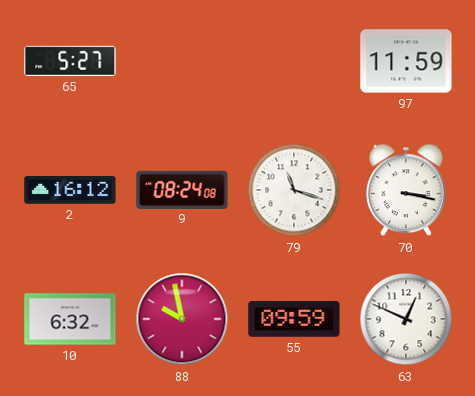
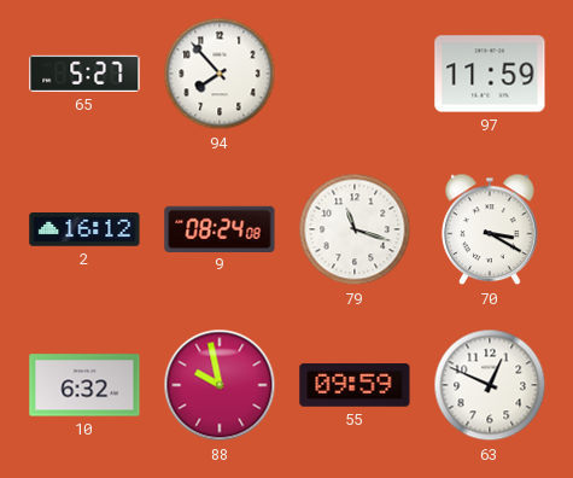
94: none -> 7:53 (220, 74)
70: 3:17 -> 3:20 (490, 229)
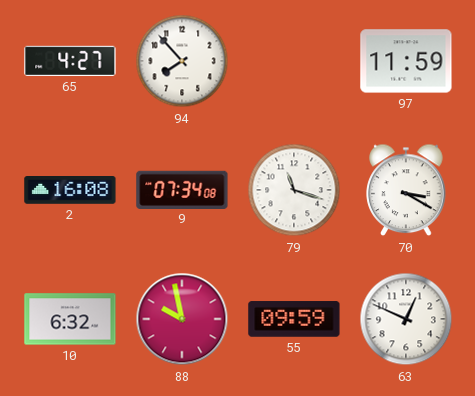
65: 5:27 -> 4:27 (70, 61)
2: 16:12 -> 16:08 (70, 191)
9: 08:24 -> 07:34 (182, 189)
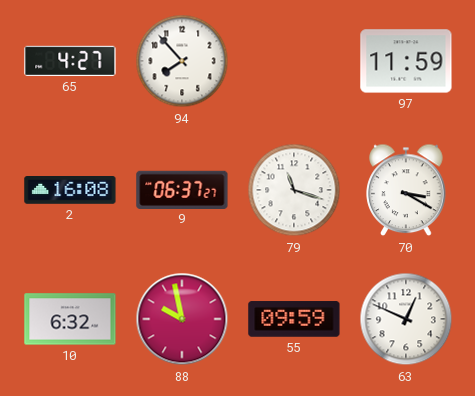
9: 07:34 -> 06:37 (182, 189)
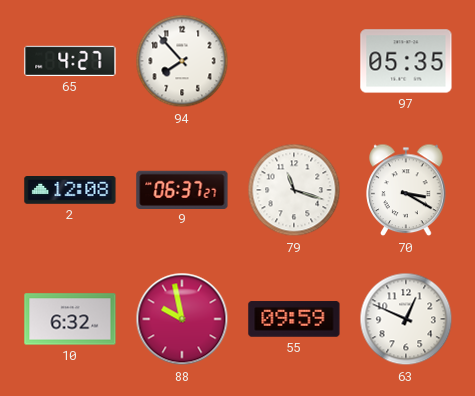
97: 11:59 -> 05:35 (406, 61)
2: 16:08 -> 12:08 (70, 191)
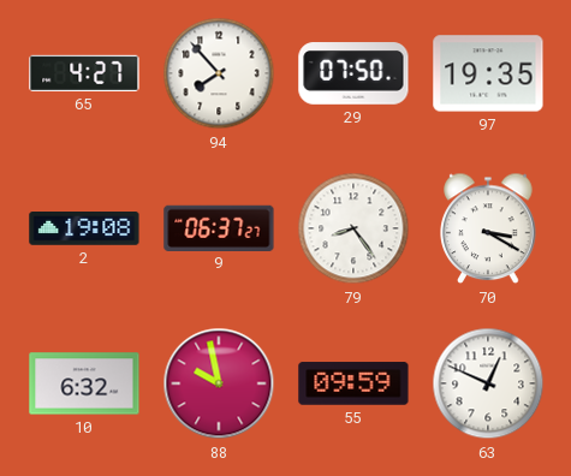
29: none -> 07:50 (353, 73)
97: 05:35 -> 19:35 (488, 73)
2: 12:08 -> 19:08 (84, 230)
79: 11:18 -> 8:24 (353, 228)
